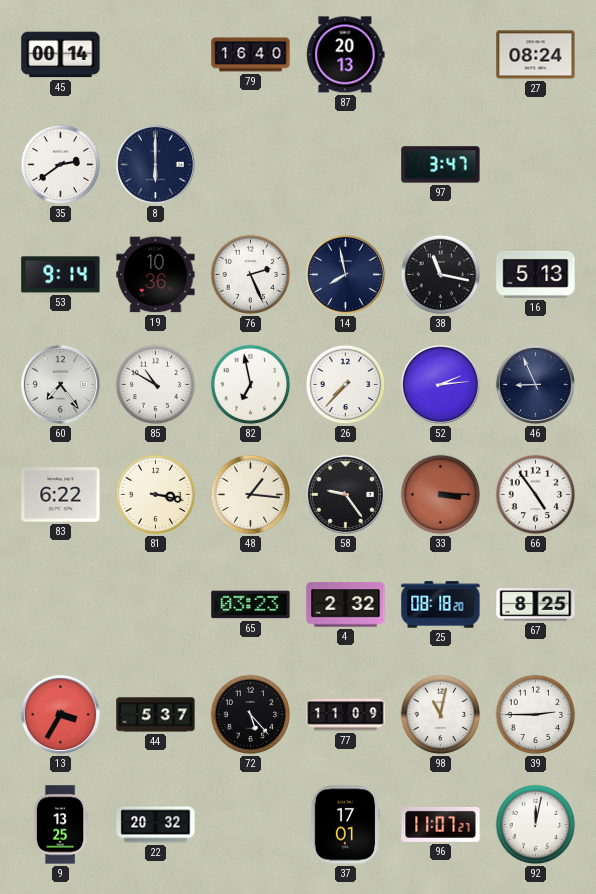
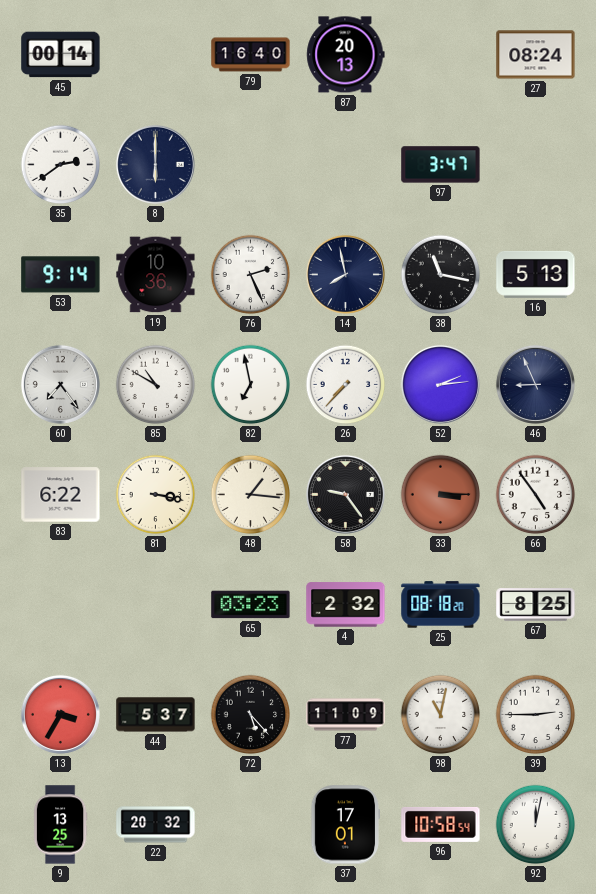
96: 11:07 -> 10:58 (441, 824)
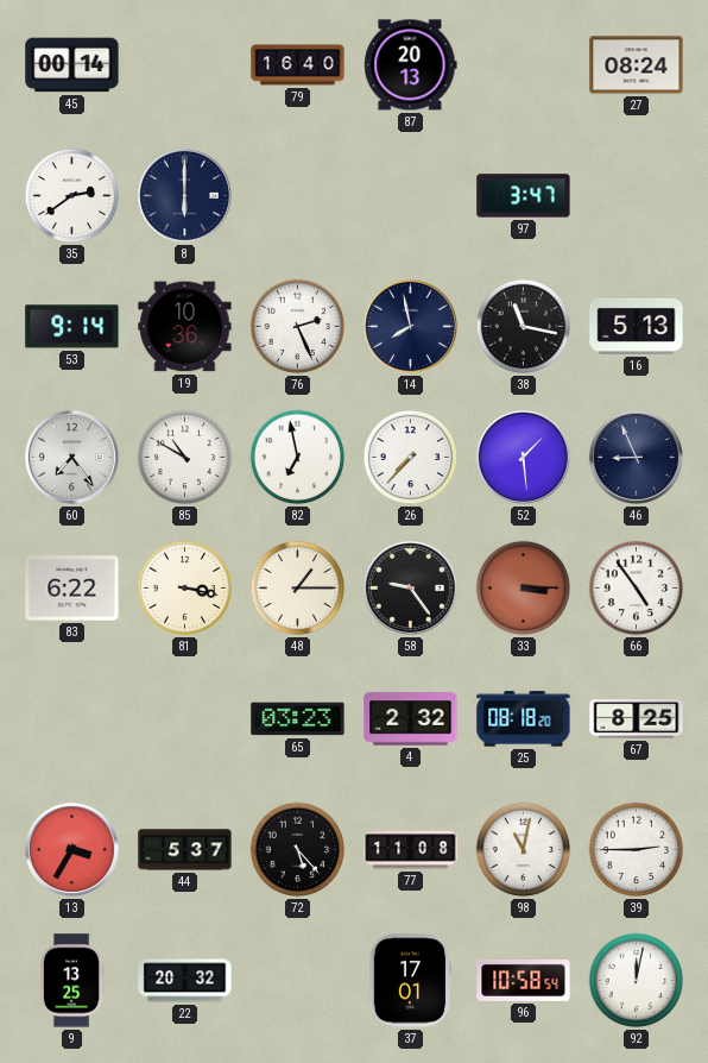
52: 2:14 -> 1:29 (523, 457)
48: 1:16 -> 1:15 (298, 589)
77: 11:09 -> 11:08 (411, 850)
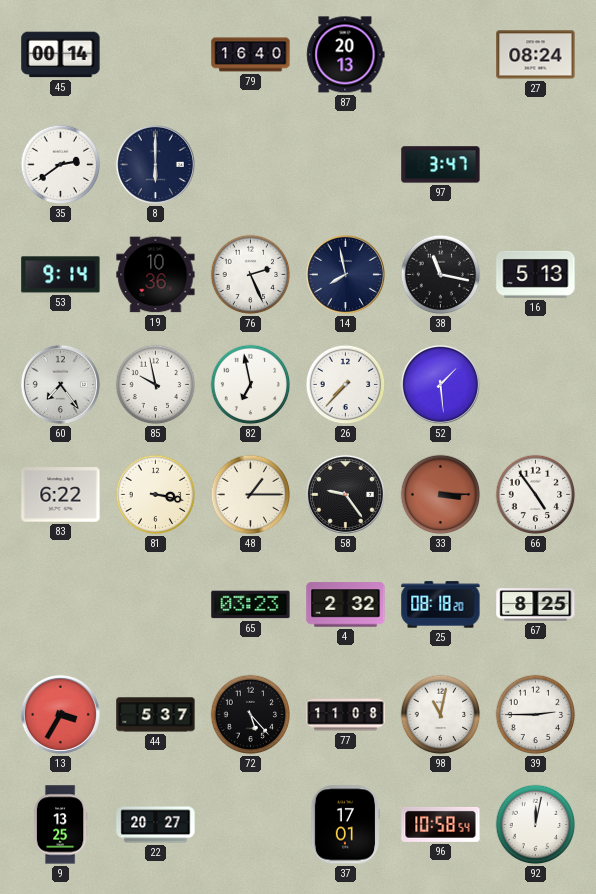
85: 10:50 -> 9:58 (156, 385)
46: 8:56 -> none (636, 457)
22: 20:32 -> 20:27 (156, 825)
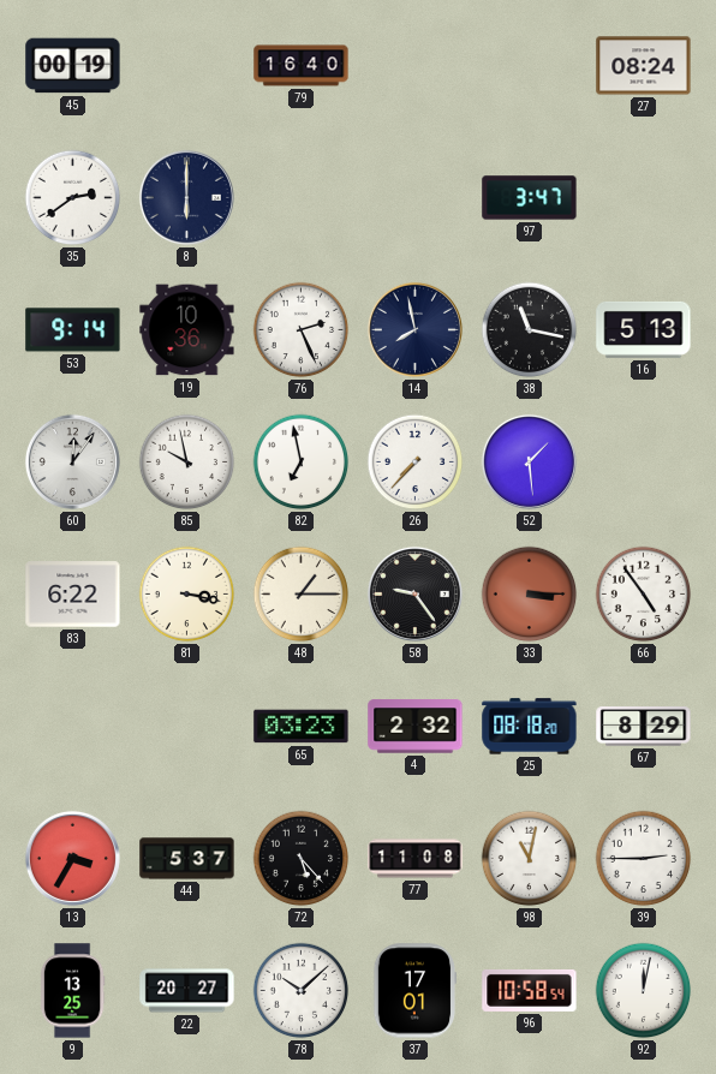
45: 00:14 -> 00:19 (73, 66)
87: 20:13 -> none (346, 55)
60: 7:24 -> 12:06 (72, 461)
67: 8:25 -> 8:29 (644, 727)
78: none -> 10:08 (302, 991)
